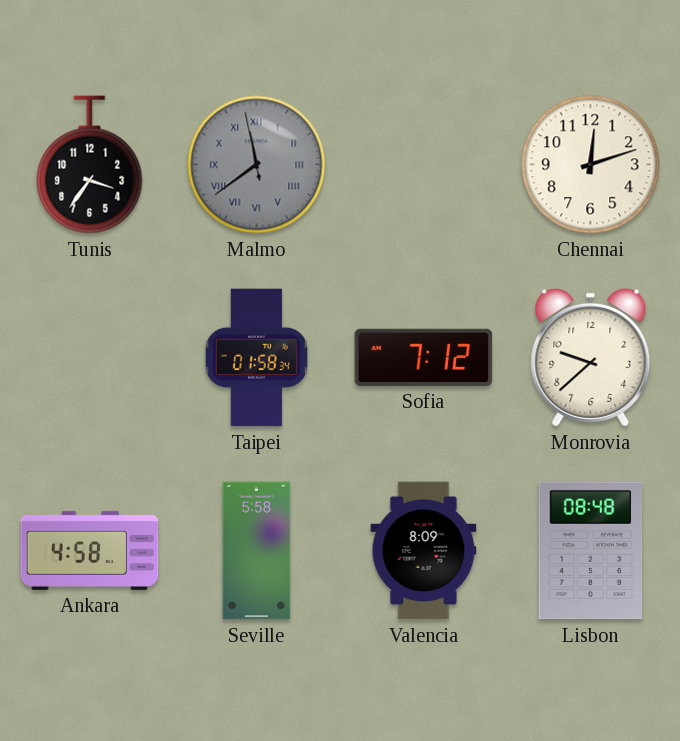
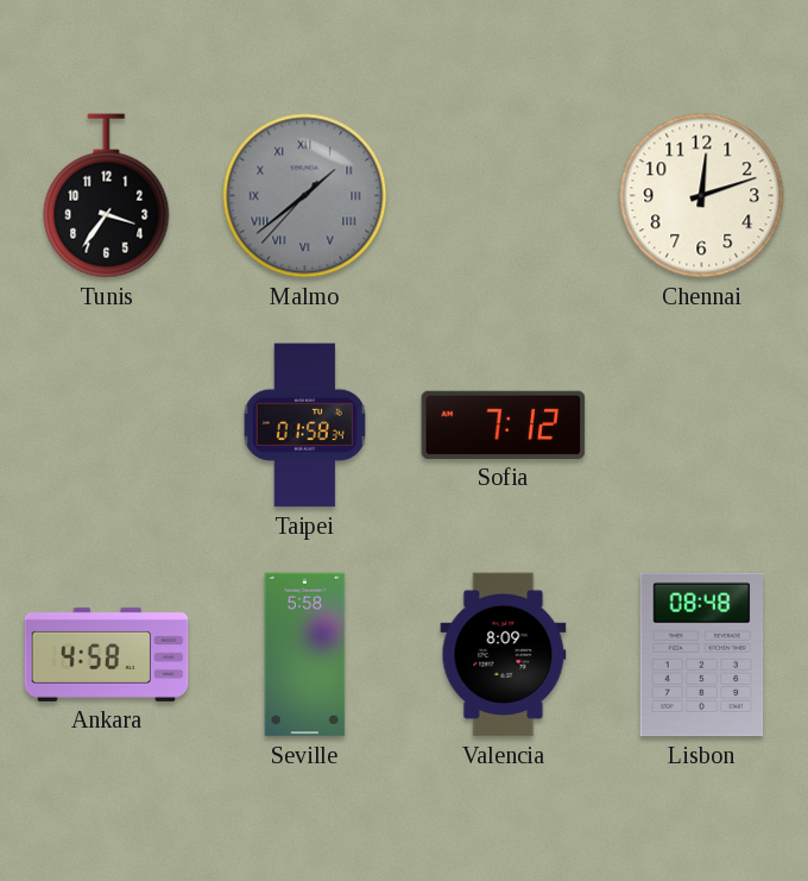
Malmo: 11:38 -> 1:38 (305, 196)
Monrovia: 9:38 -> none (591, 357)
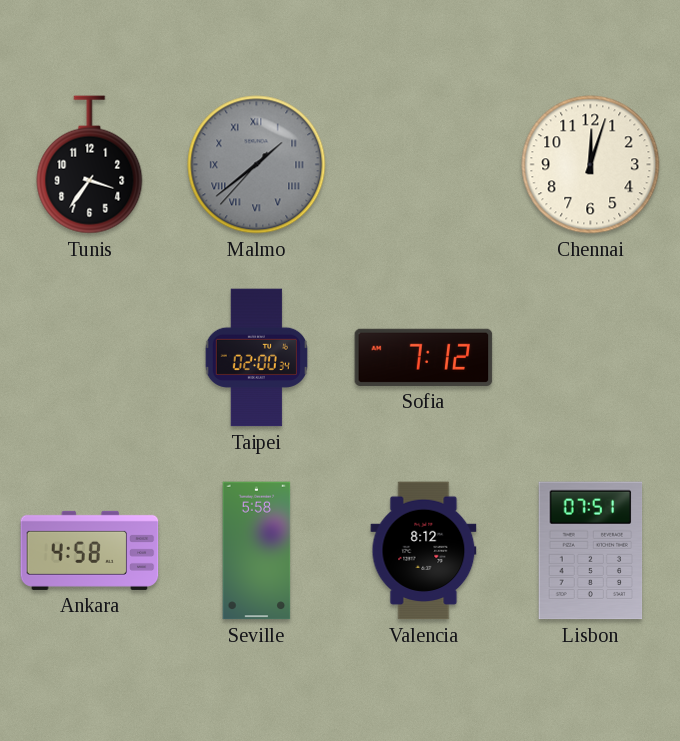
Chennai: 12:12 -> 12:03 (591, 165)
Taipei: 01:58 -> 02:00 (256, 358)
Valencia: 8:09 -> 8:12 (424, 551)
Lisbon: 08:48 -> 07:51 (591, 551)
